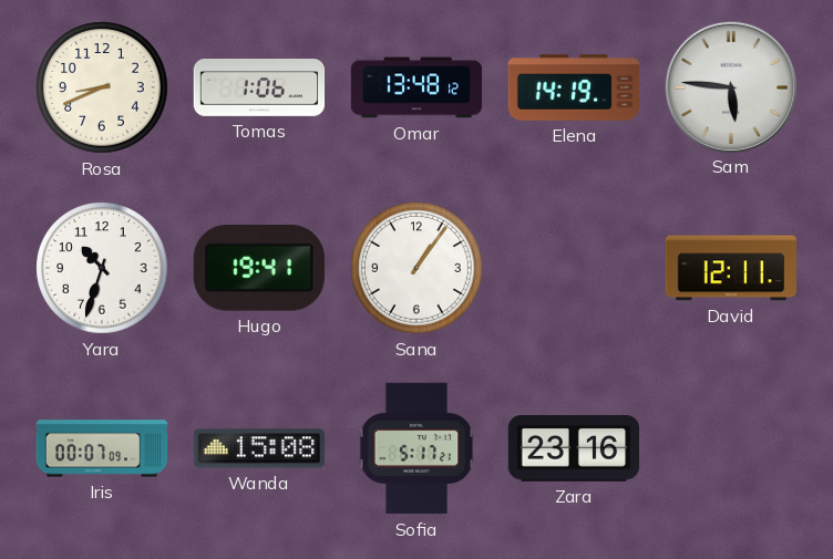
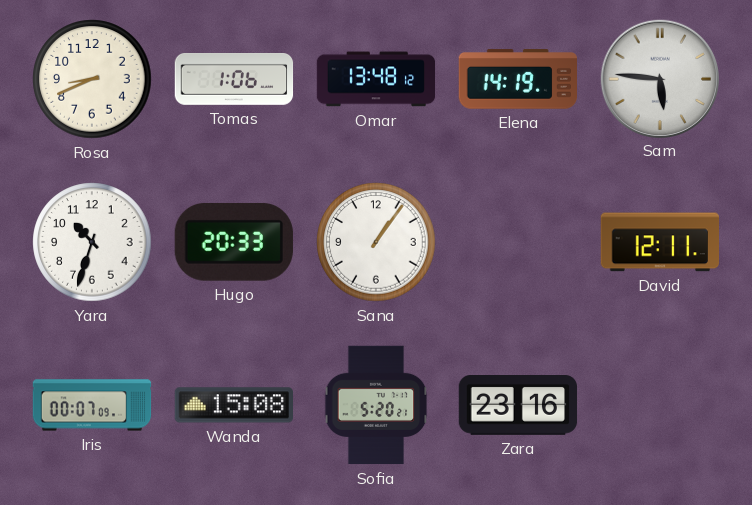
Hugo: 19:41 -> 20:33 (234, 242)
Sofia: 5:17 -> 5:20 (376, 405)
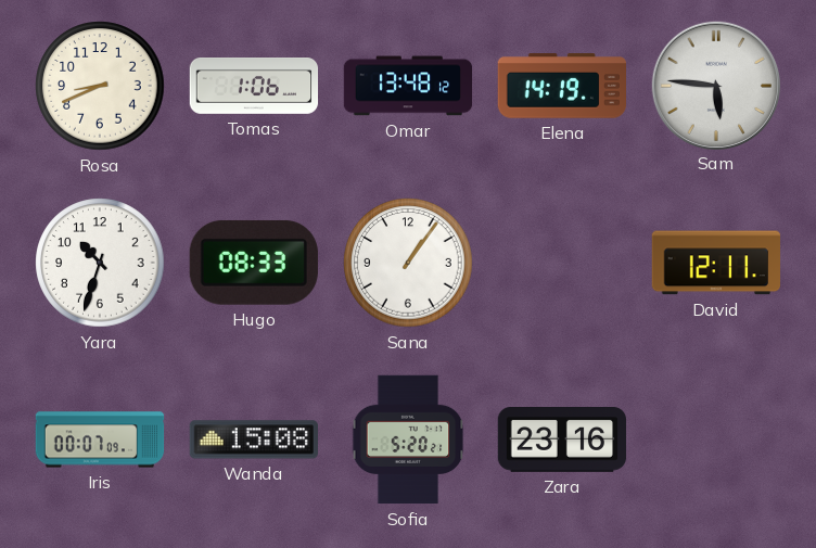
Hugo: 20:33 -> 08:33 (254, 263)
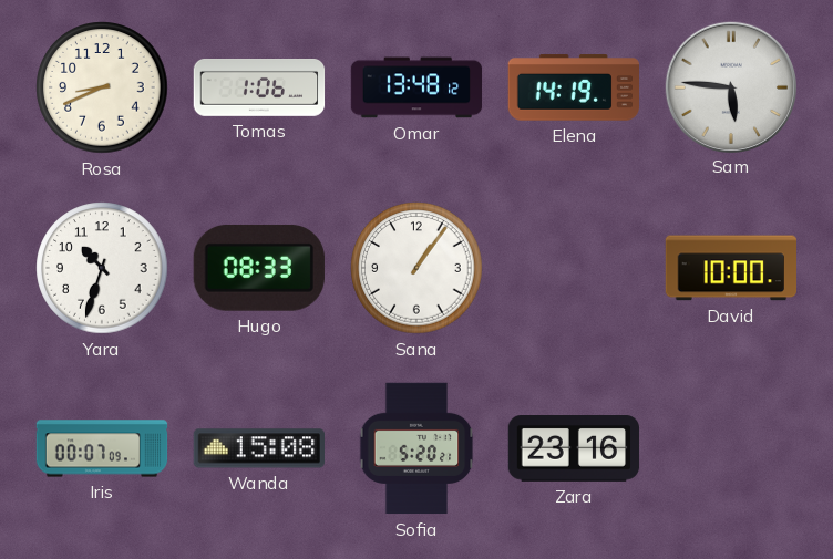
David: 12:11 -> 10:00 (730, 268)
